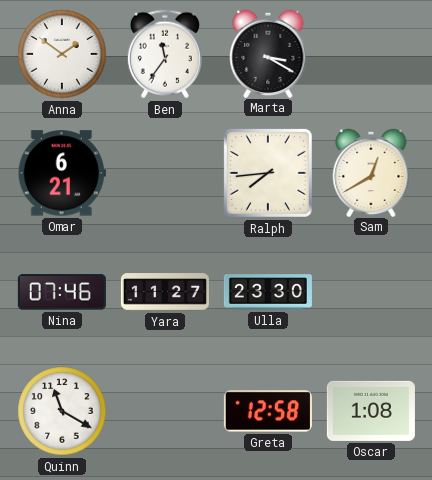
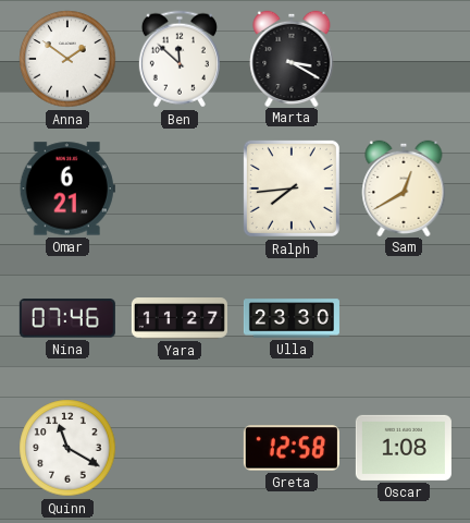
Ben: 11:36 -> 11:52 (180, 59)
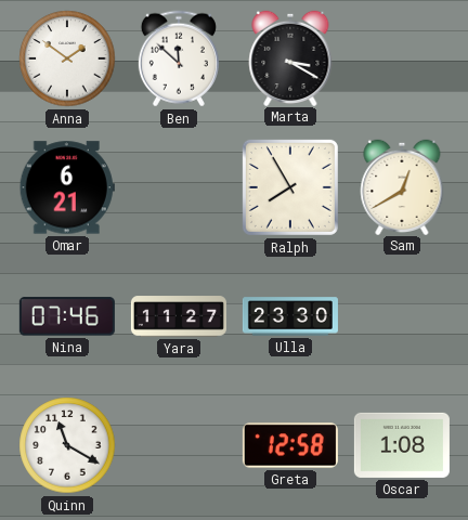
Ralph: 7:44 -> 7:55 (290, 187)
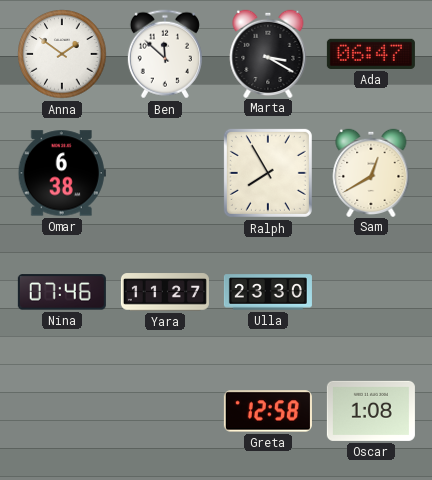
Ada: none -> 06:47 (371, 54)
Omar: 6:21 -> 6:38 (62, 173)
Quinn: 11:20 -> none (67, 445)
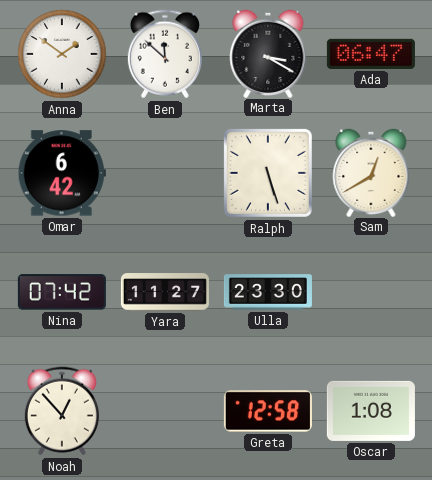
Omar: 6:38 -> 6:42 (62, 173)
Ralph: 7:55 -> 5:27 (268, 173)
Nina: 07:46 -> 07:42 (62, 292)
Noah: none -> 12:53 (62, 411)
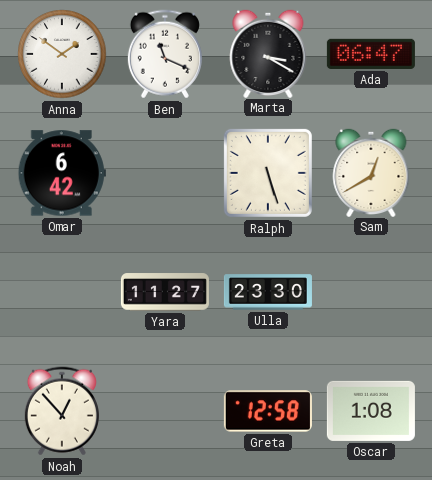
Ben: 11:52 -> 11:19 (165, 54)
Nina: 07:42 -> none (62, 292)
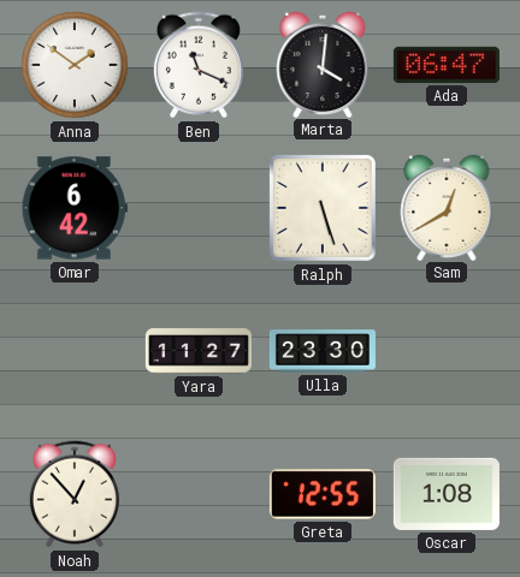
Marta: 3:20 -> 4:01 (323, 64)
Greta: 12:58 -> 12:55 (323, 494)
